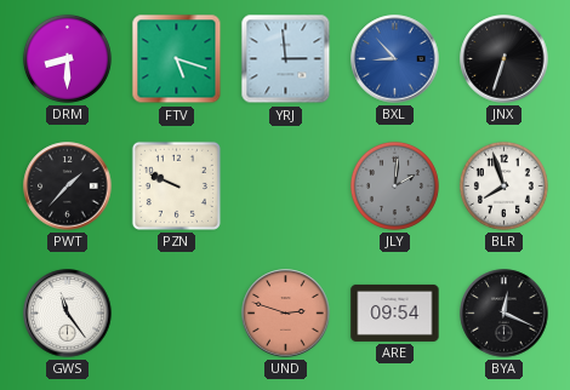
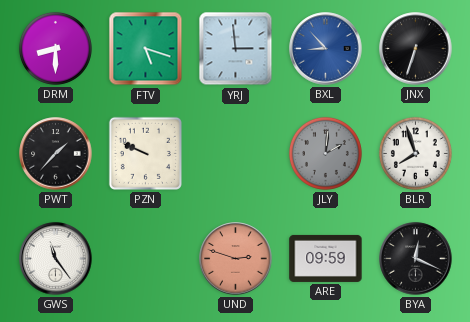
ARE: 09:54 -> 09:59 (326, 258)
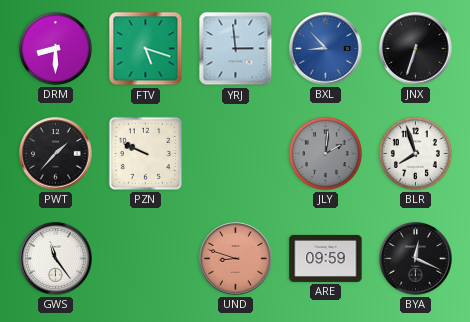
UND: 2:48 -> 8:48 (236, 259)
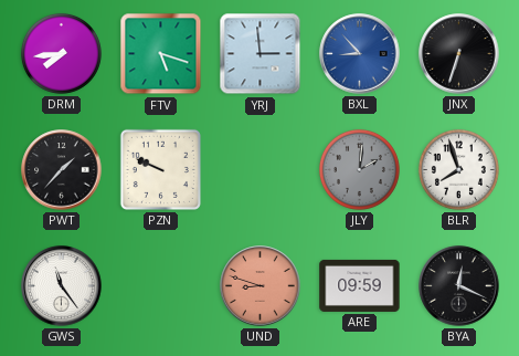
DRM: 8:30 -> 7:44 (61, 53)
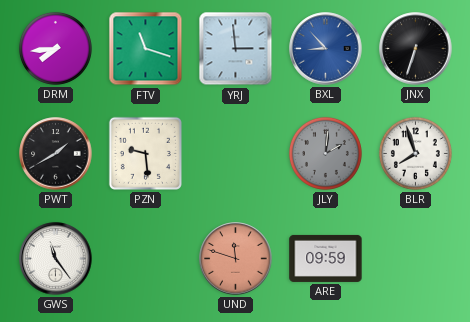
FTV: 5:18 -> 11:18 (146, 49)
PWT: 1:37 -> 1:40 (56, 154)
PZN: 9:49 -> 9:29 (145, 153)
UND: 8:48 -> 11:48 (236, 259)
BYA: 12:19 -> none (459, 286)
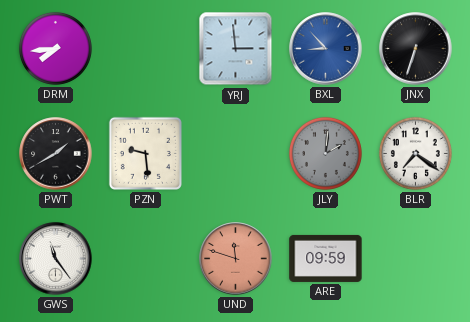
FTV: 11:18 -> none (146, 49)
BLR: 7:57 -> 7:21 (415, 153)
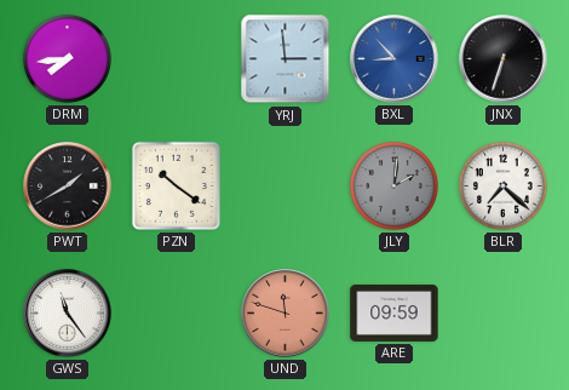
PZN: 9:29 -> 10:21 (176, 185)
BLR: 7:21 -> 7:22 (502, 185)
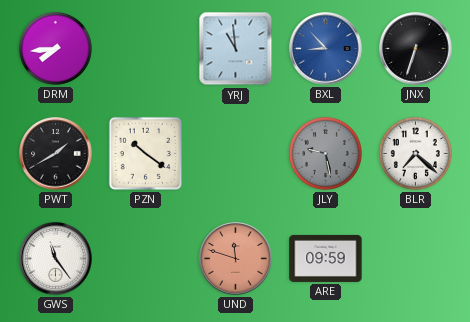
YRJ: 2:59 -> 10:59 (236, 49)
JLY: 2:01 -> 9:28 (325, 153)
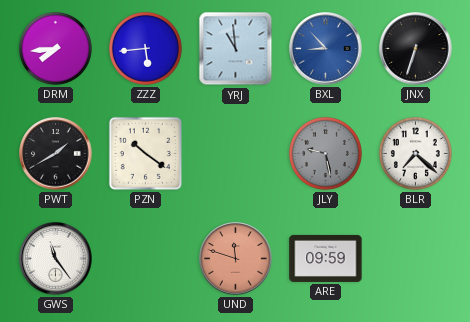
ZZZ: none -> 5:44 (145, 48)
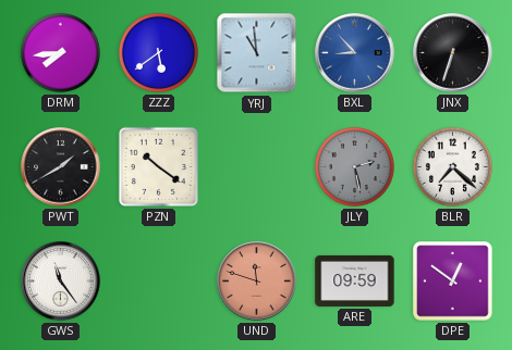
ZZZ: 5:44 -> 5:39 (158, 52)
JLY: 9:28 -> 2:28 (354, 166)
DPE: none -> 12:51 (453, 282)
